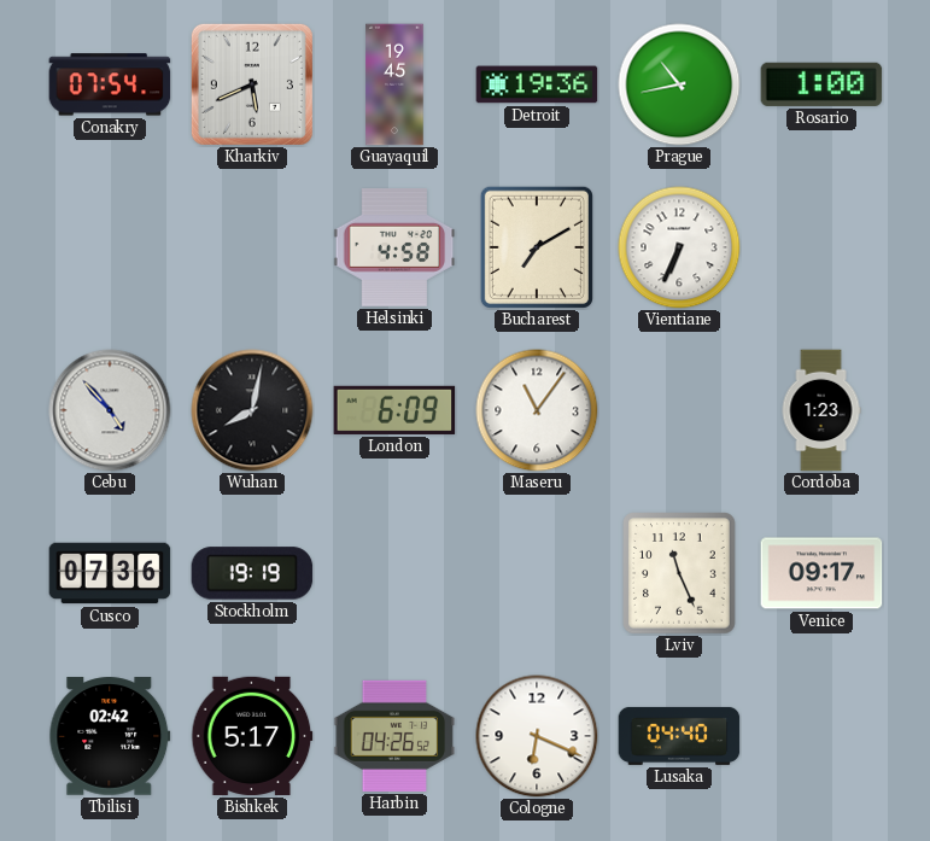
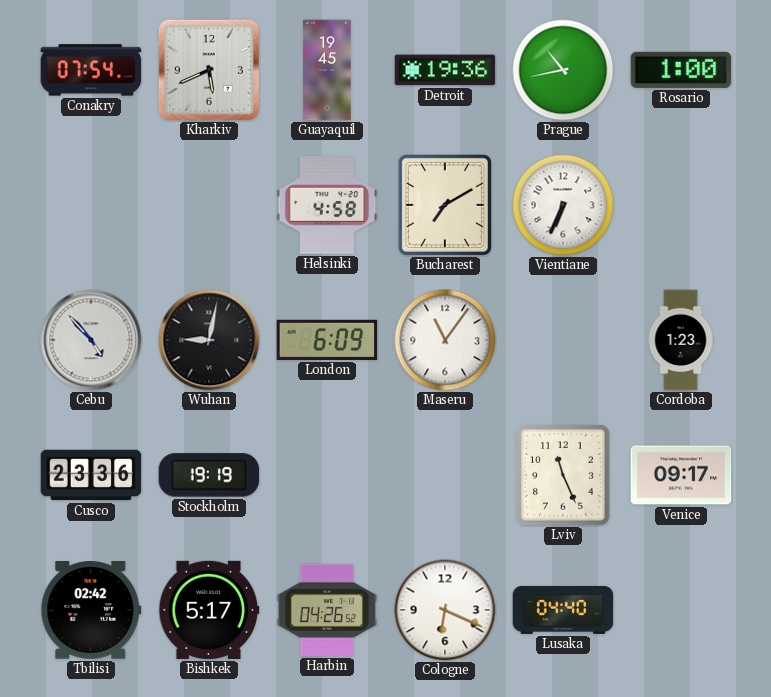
Wuhan: 8:02 -> 9:02 (209, 340)
Cusco: 07:36 -> 23:36 (91, 475)
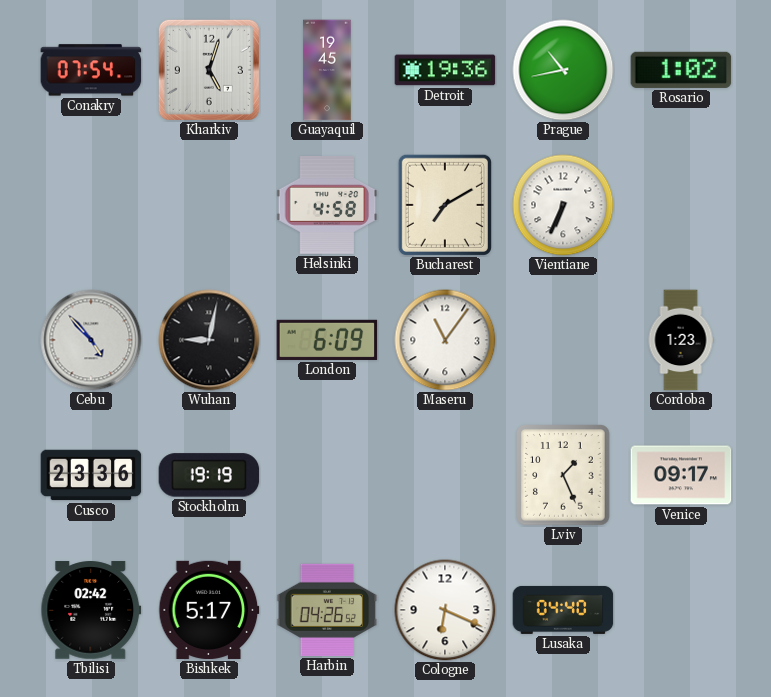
Kharkiv: 5:41 -> 5:03 (209, 70)
Rosario: 1:00 -> 1:02 (681, 70)
Lviv: 11:26 -> 1:26 (563, 475)
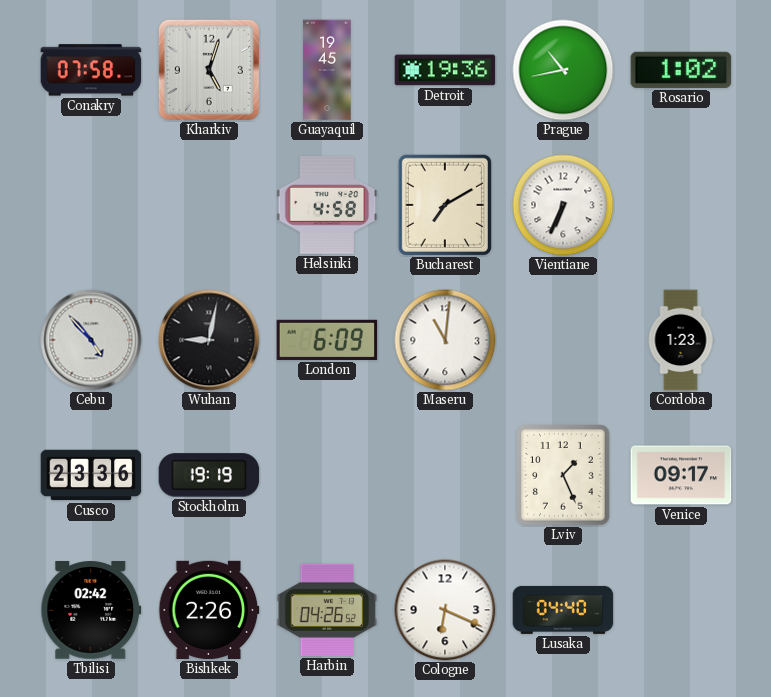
Conakry: 07:54 -> 07:58 (91, 70)
Maseru: 11:06 -> 11:01 (445, 340)
Bishkek: 5:17 -> 2:26 (209, 610)
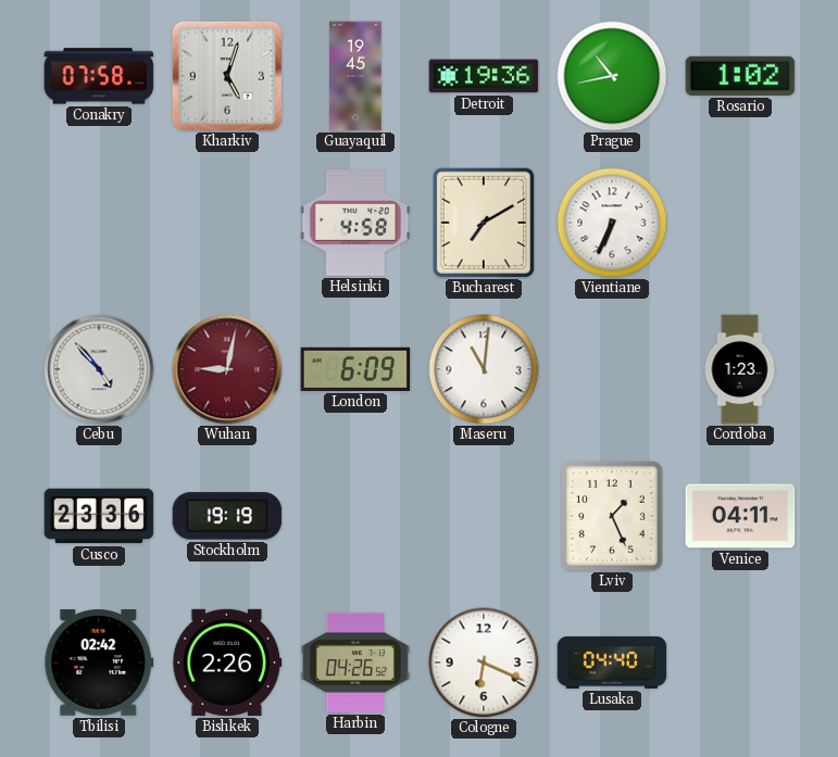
Wuhan dial: black -> burgundy (227, 369)
Venice: 09:17 -> 04:11 (740, 516)
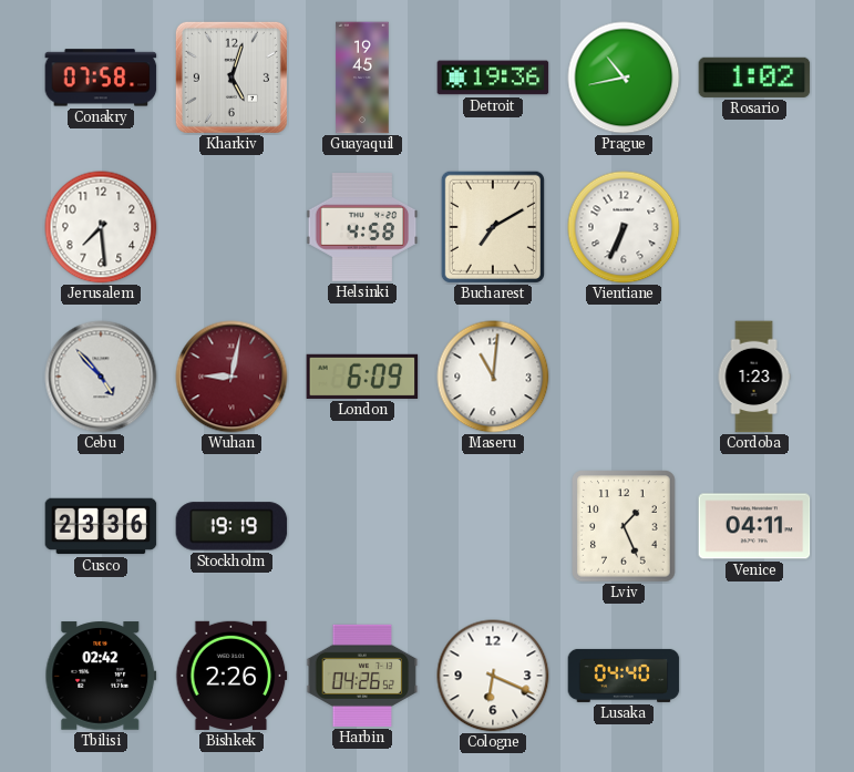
Jerusalem: none -> 7:29 (101, 227)
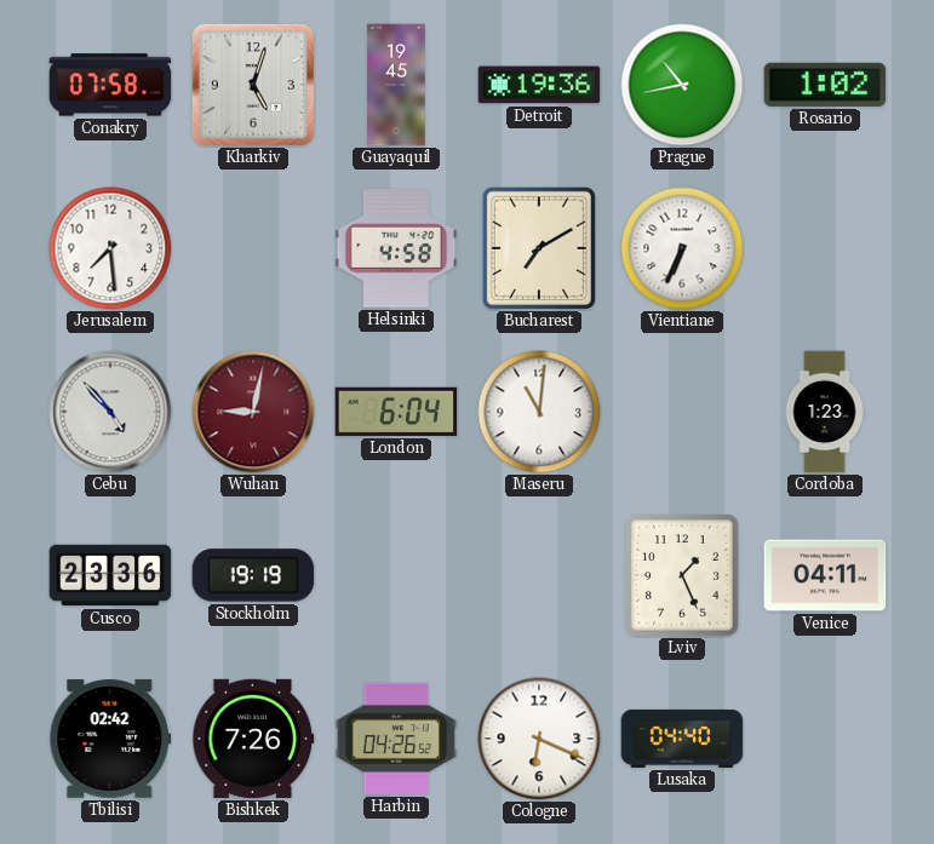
London: 6:09 -> 6:04 (396, 412)
Bishkek: 2:26 -> 7:26 (253, 739)
